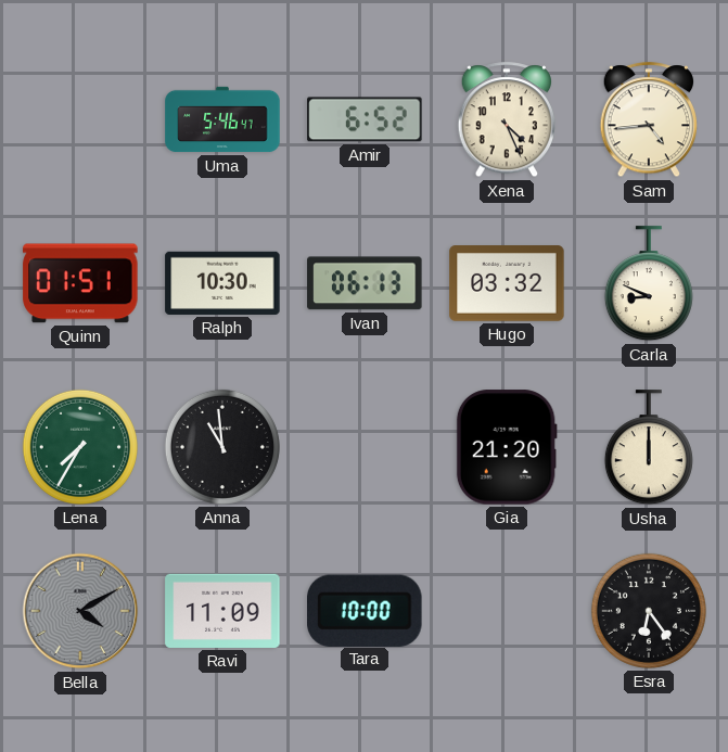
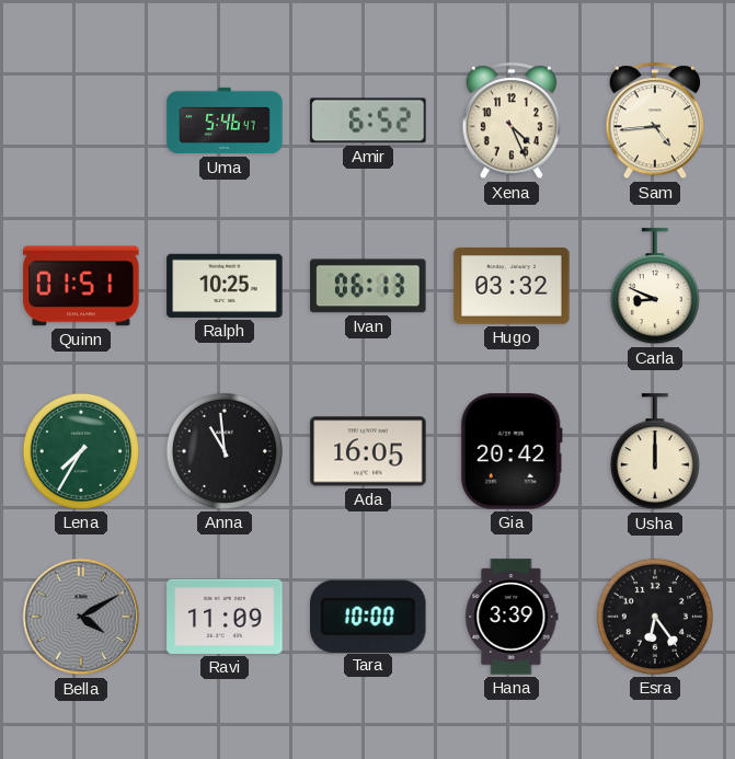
Ralph: 10:30 -> 10:25 (225, 286)
Ada: none -> 16:05 (368, 451)
Gia: 21:20 -> 20:42 (512, 451)
Hana: none -> 3:39 (512, 617)
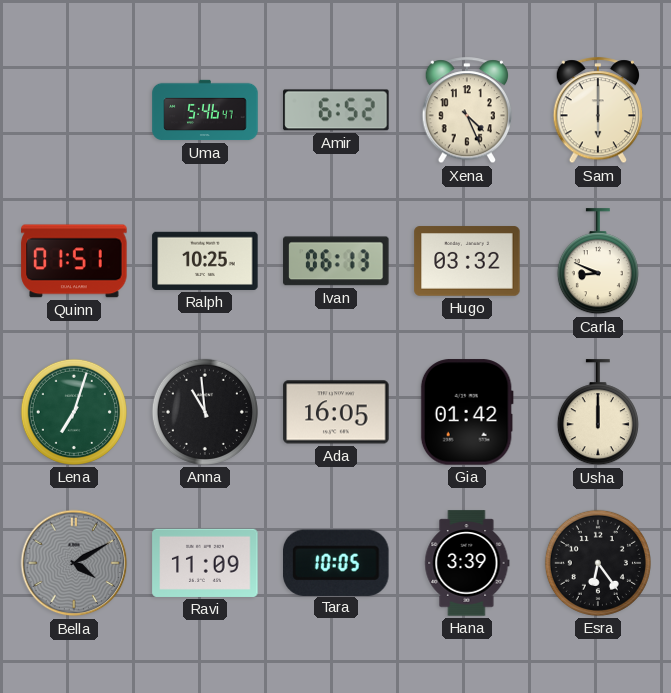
Sam: 4:44 -> 6:00 (598, 111)
Lena: 7:35 -> 7:03 (74, 412)
Gia: 20:42 -> 01:42 (467, 412)
Tara: 10:00 -> 10:05 (337, 562)
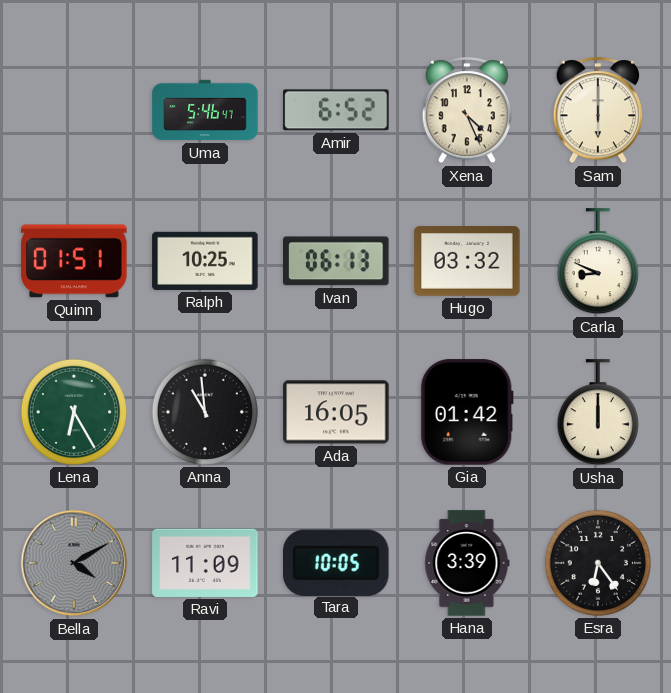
Lena: 7:03 -> 6:25 (74, 412)
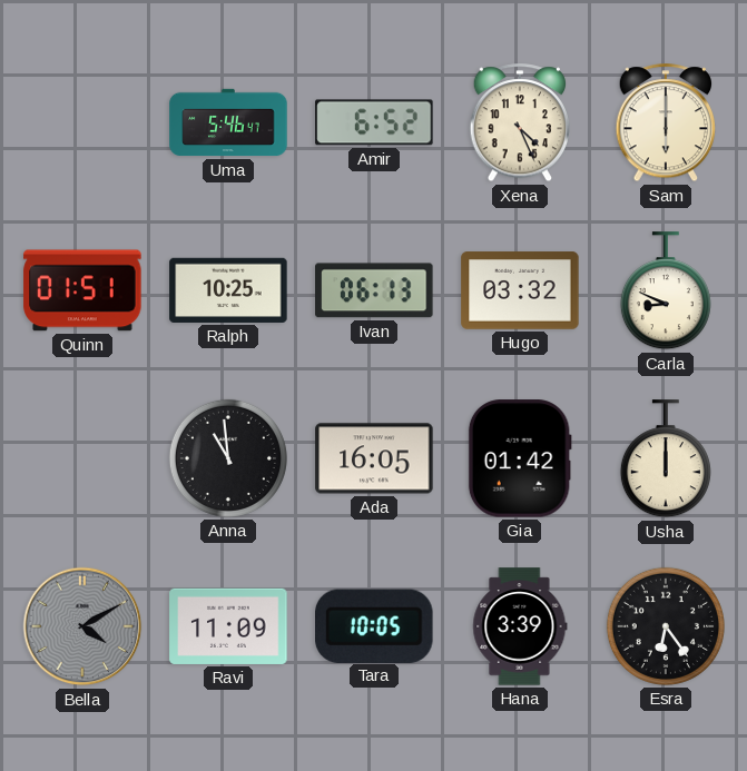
Lena: 6:25 -> none (74, 412)
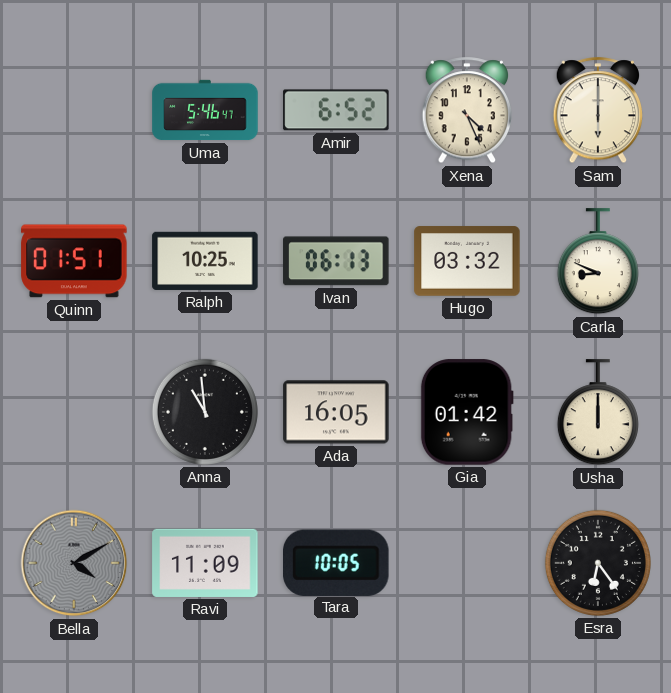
Hana: 3:39 -> none (520, 626)
